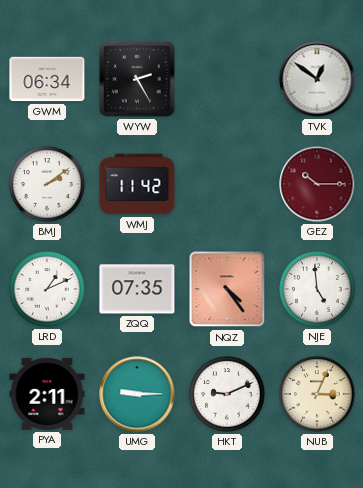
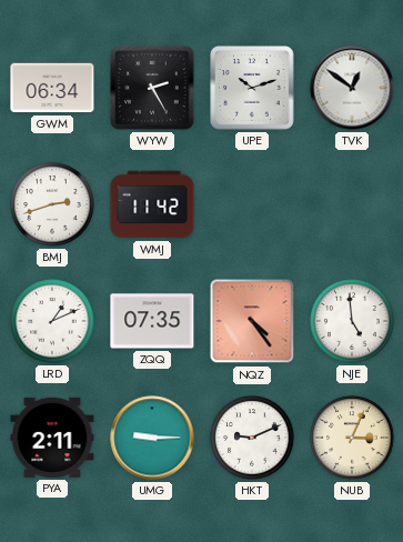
UPE: none -> 10:12 (252, 88)
BMJ: 2:09 -> 2:42 (52, 204)
GEZ: 10:15 -> none (317, 184)
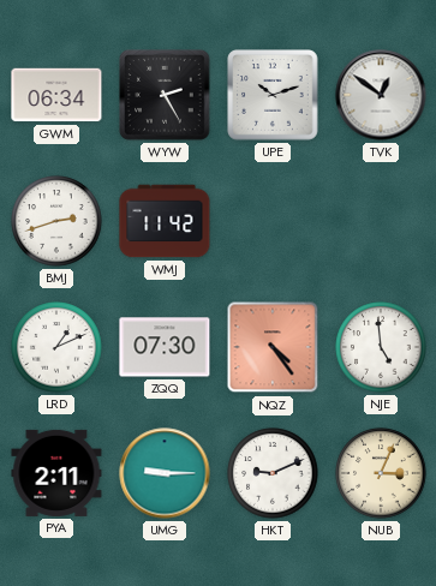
ZQQ: 07:35 -> 07:30 (165, 347)
